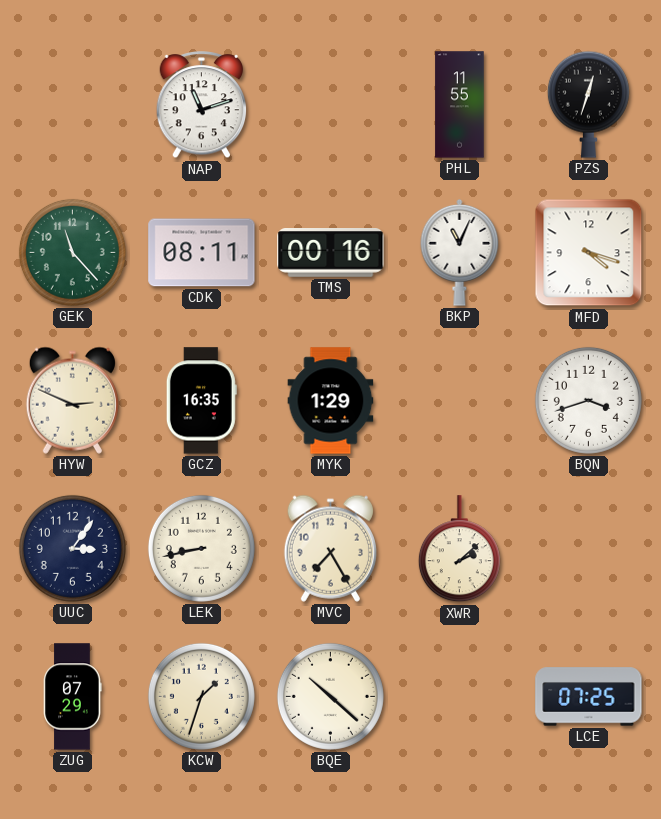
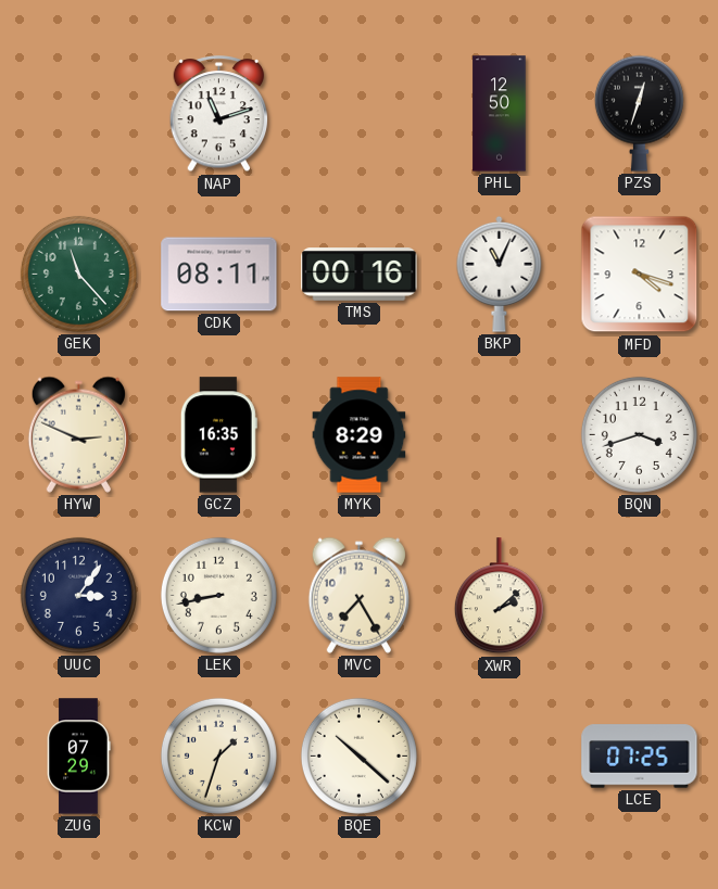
PHL: 11:55 -> 12:50 (500, 114)
MYK: 1:29 -> 8:29 (360, 435)
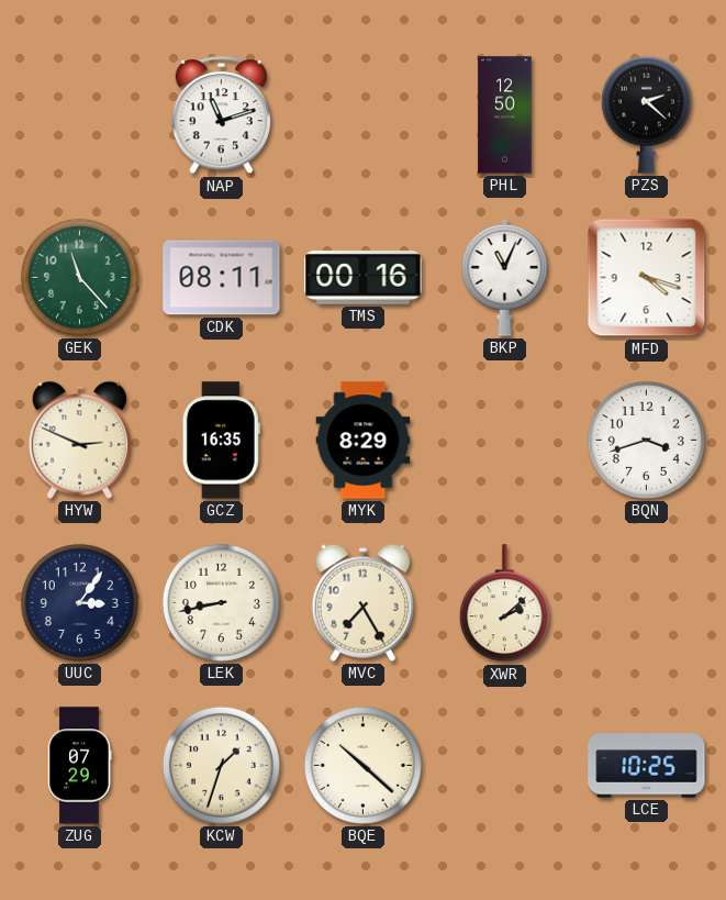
PZS: 12:33 -> 2:22 (646, 114)
LCE: 07:25 -> 10:25 (647, 766)
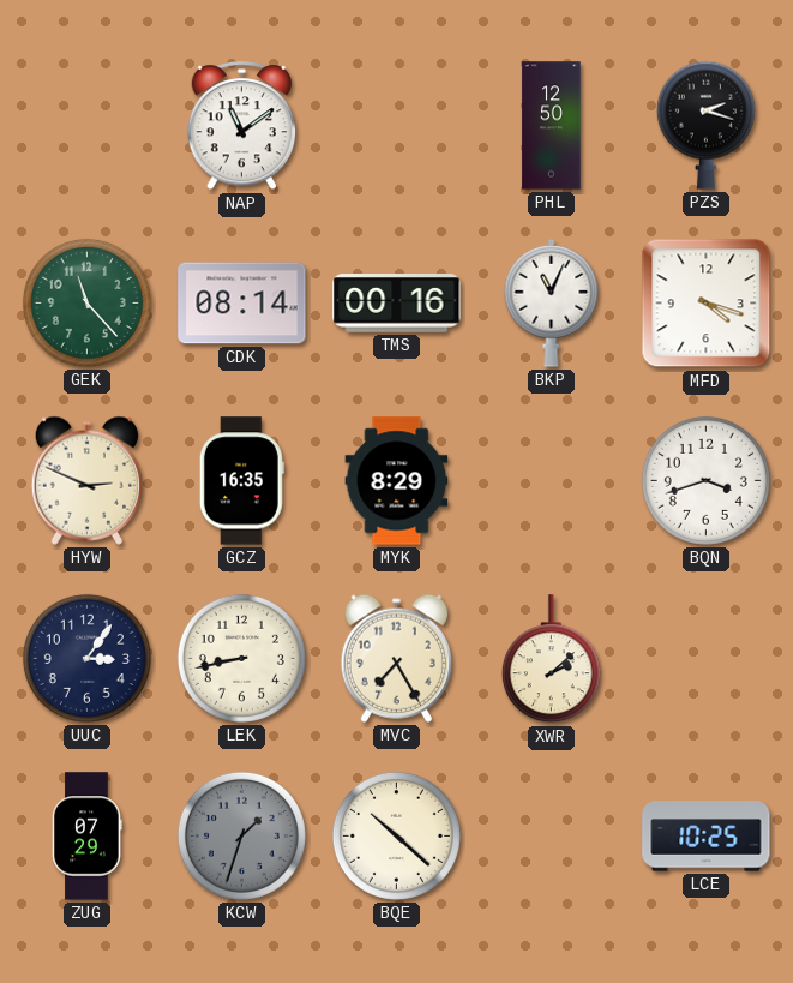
NAP: 11:12 -> 11:09 (242, 126)
PZS: 2:22 -> 2:18 (705, 125)
CDK: 08:11 -> 08:14 (242, 304)
KCW dial: cream -> grey (241, 835)
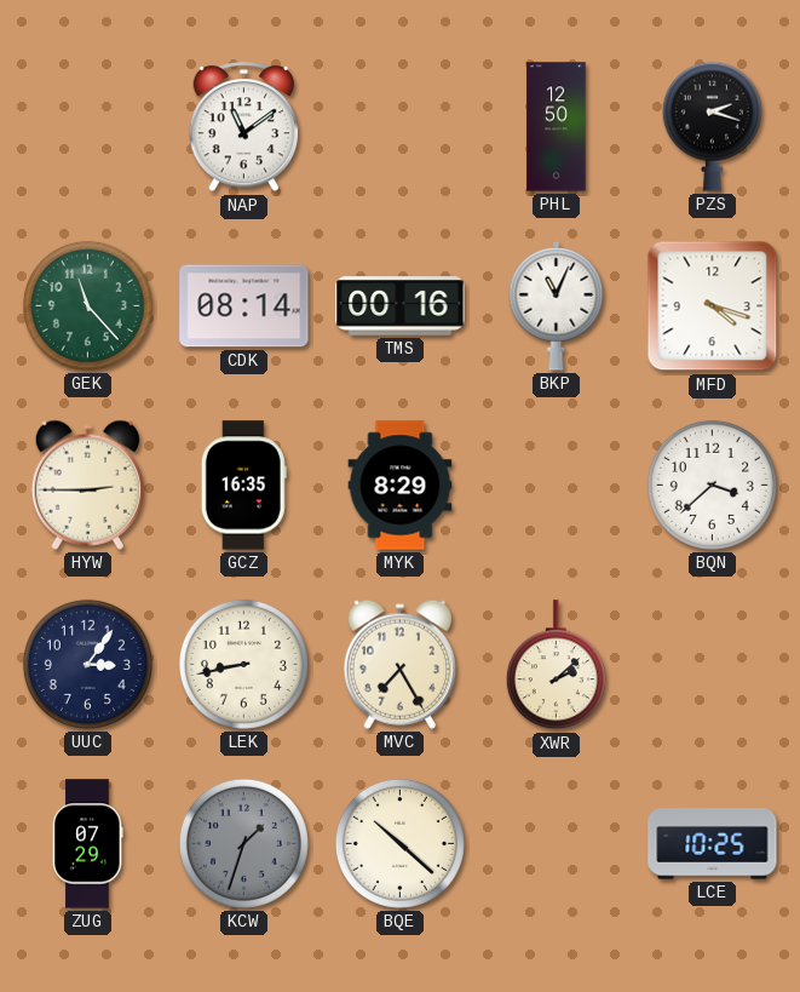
HYW: 2:49 -> 2:45 (87, 484)
BQN: 3:42 -> 3:38 (712, 484)
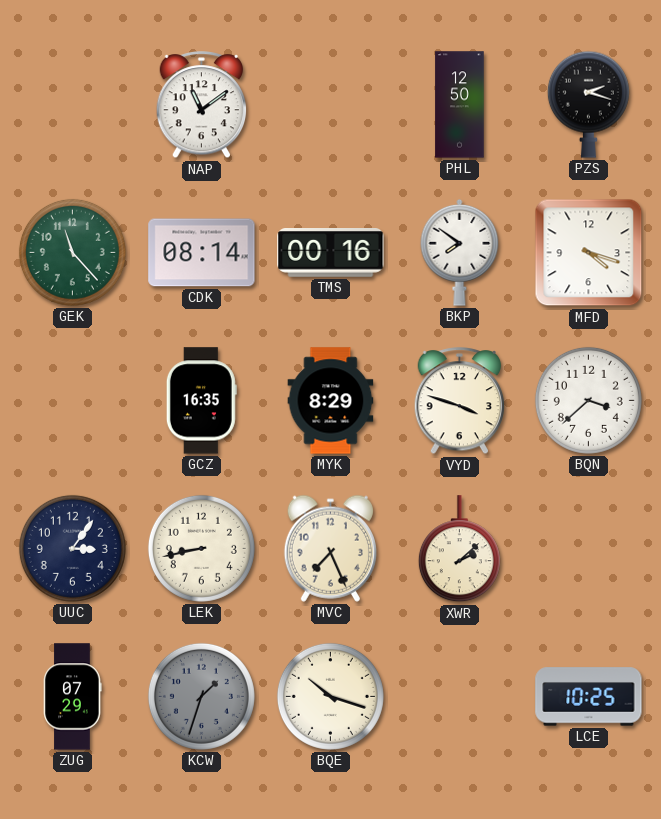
BKP: 11:04 -> 7:51 (460, 252)
HYW: 2:45 -> none (87, 484)
VYD: none -> 3:48 (460, 401)
MVC: 7:25 -> 7:26 (330, 548)
BQE: 10:22 -> 10:18 (330, 696)
